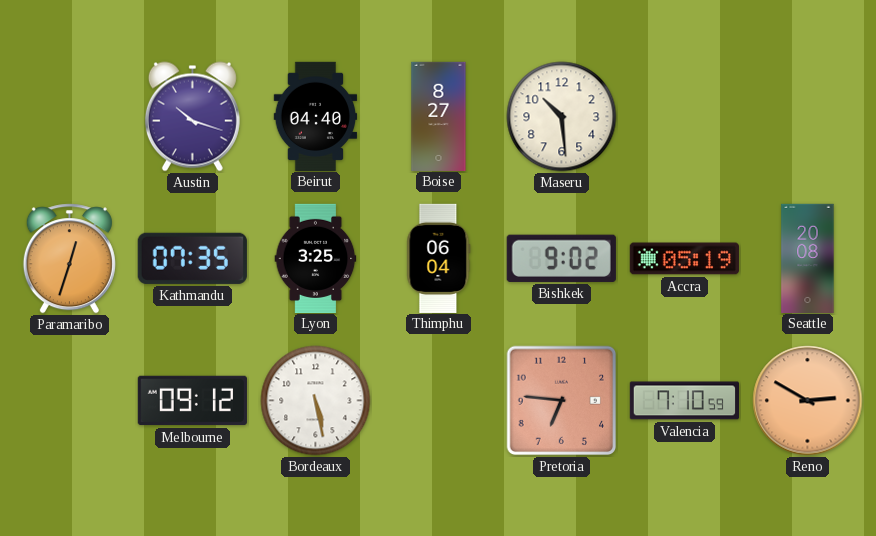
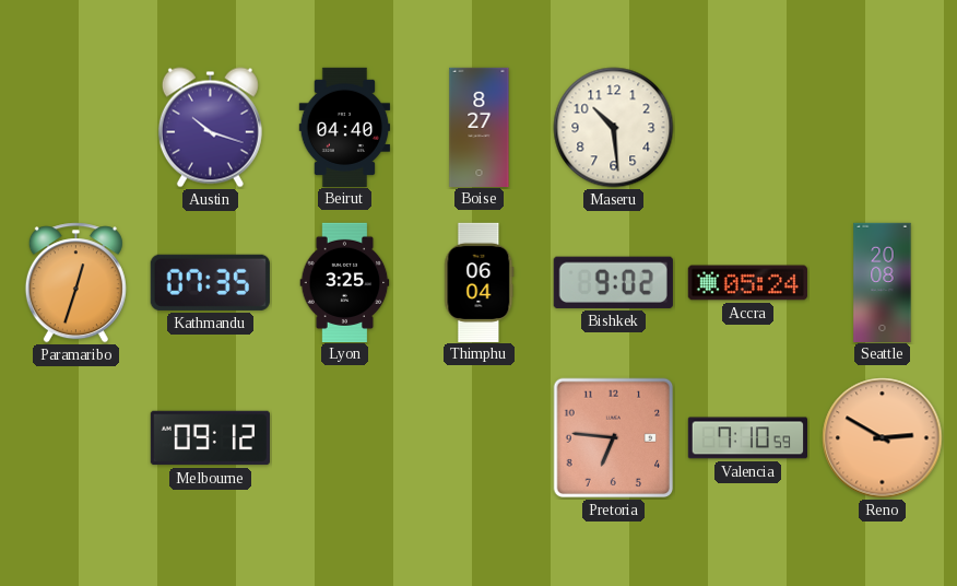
Accra: 05:19 -> 05:24 (747, 283)
Bordeaux: 5:28 -> none (316, 401)
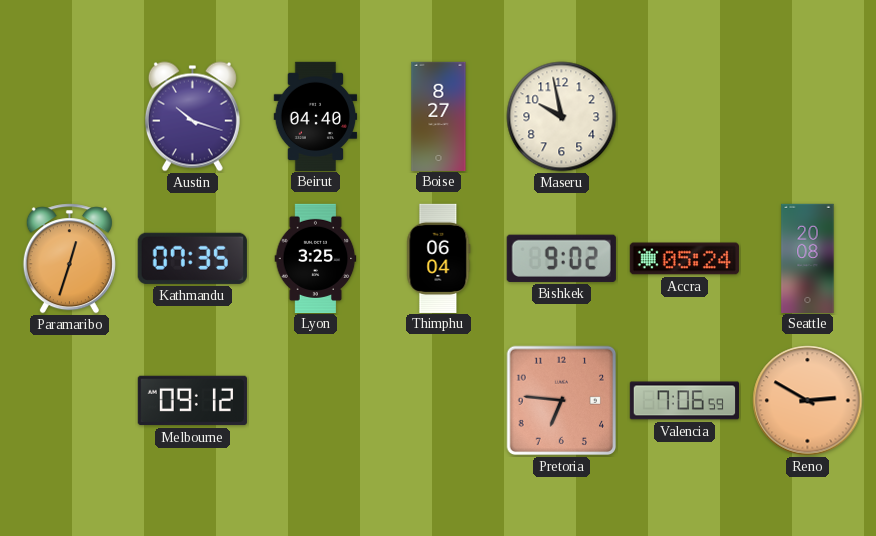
Maseru: 10:29 -> 9:58 (562, 117)
Valencia: 7:10 -> 7:06 (684, 401)
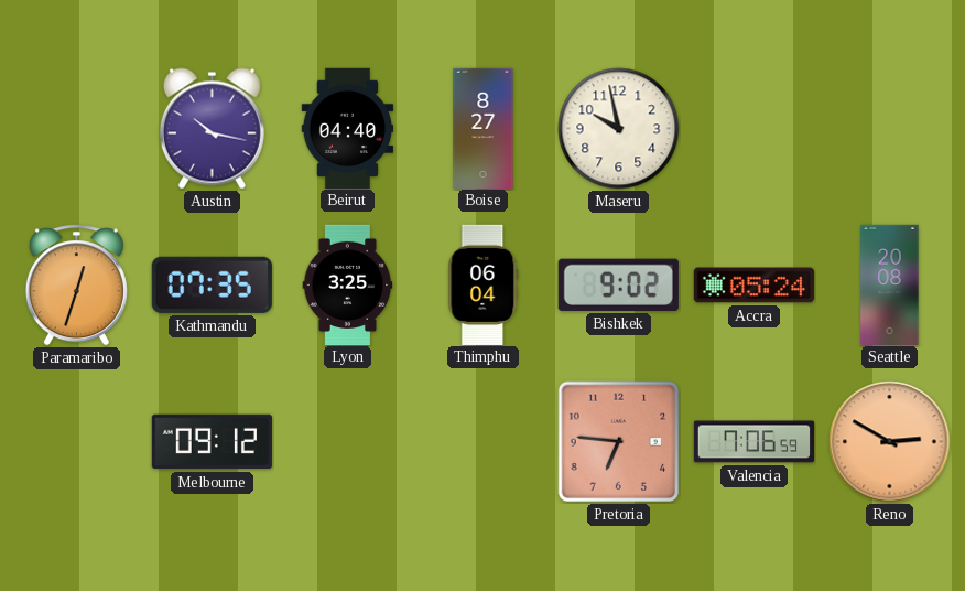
Austin: 10:18 -> 10:17 (212, 129)
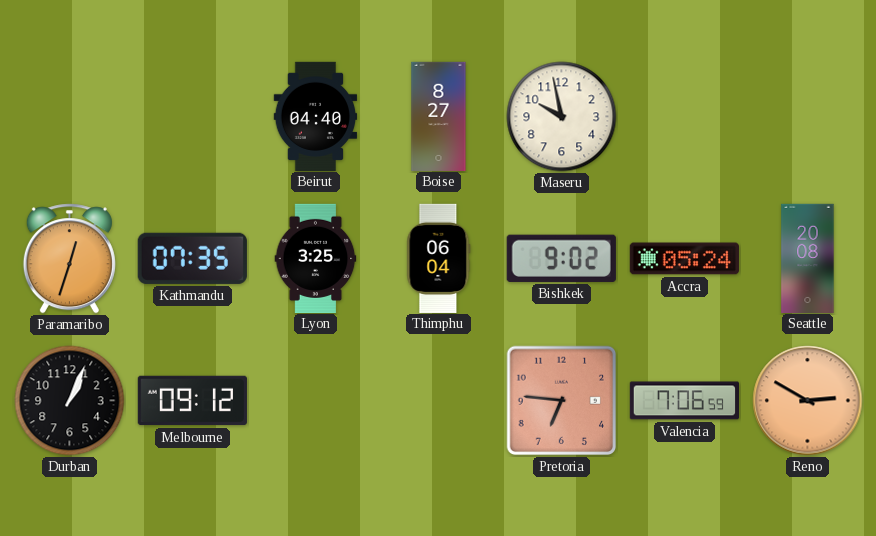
Austin: 10:17 -> none (212, 129)
Durban: none -> 1:04 (70, 401)
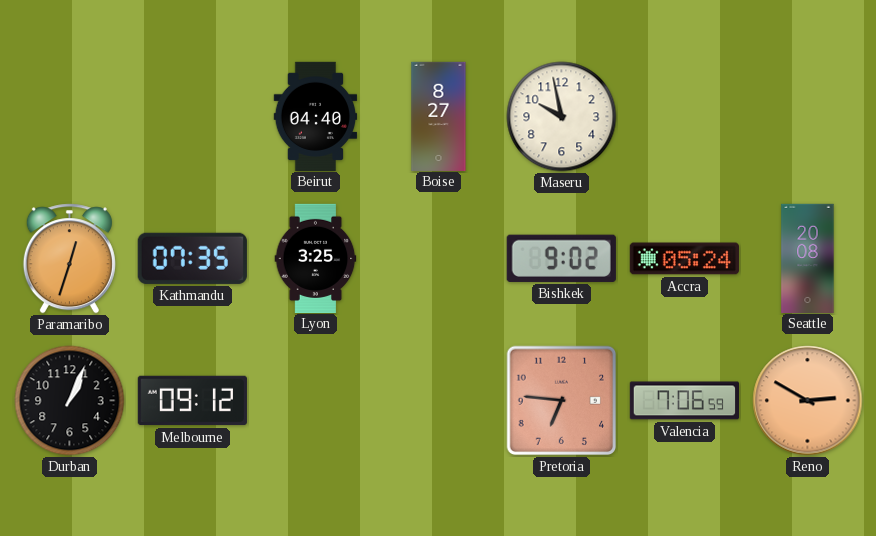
Thimphu: 06:04 -> none (439, 258)
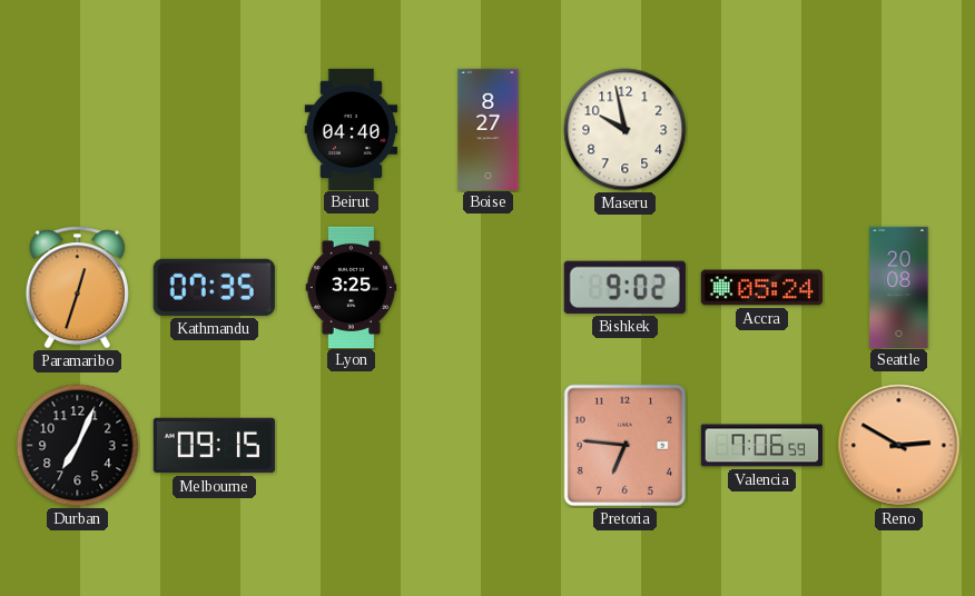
Durban: 1:04 -> 7:04 (78, 446)
Melbourne: 09:12 -> 09:15 (214, 446)
